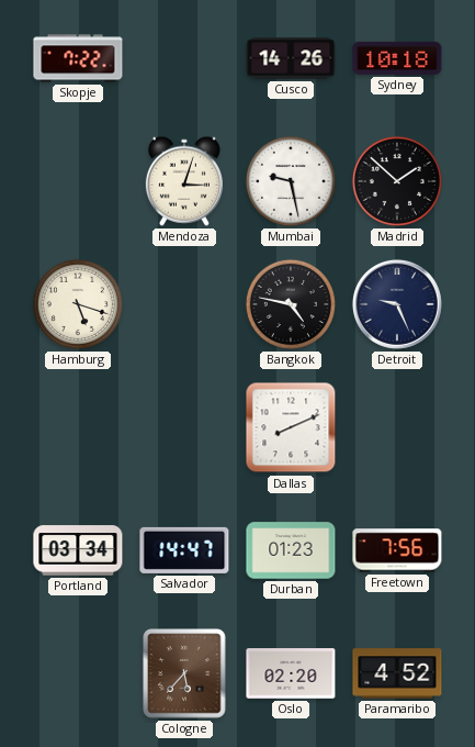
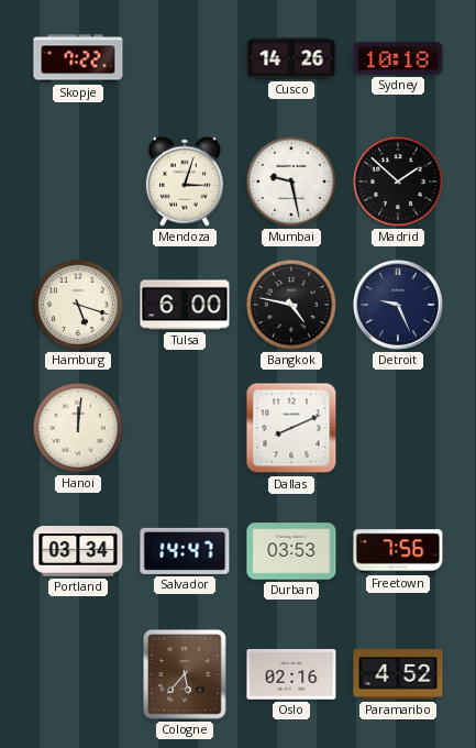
Tulsa: none -> 6:00 (185, 305)
Hanoi: none -> 12:01 (78, 428)
Durban: 01:23 -> 03:53 (291, 551)
Oslo: 02:20 -> 02:16 (291, 674)
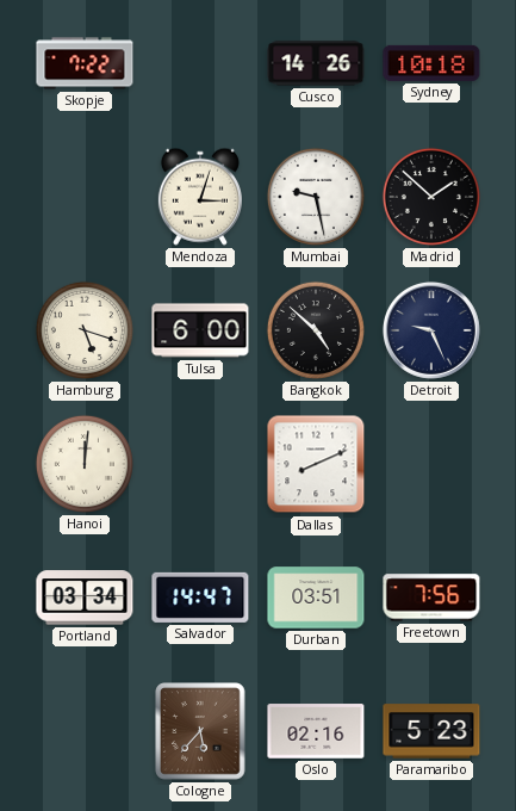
Bangkok: 4:47 -> 4:52 (316, 330)
Durban: 03:53 -> 03:51 (316, 598)
Paramaribo: 4:52 -> 5:23 (431, 731)
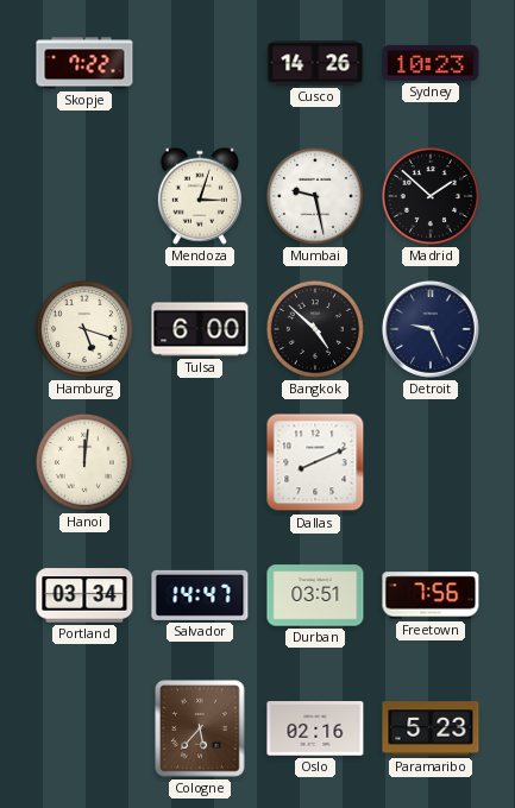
Sydney: 10:18 -> 10:23 (431, 63)
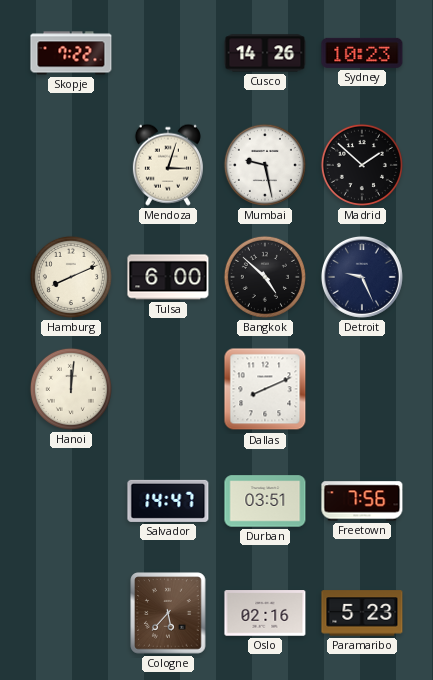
Hamburg: 5:18 -> 8:11 (71, 277)
Portland: 03:34 -> none (84, 595)
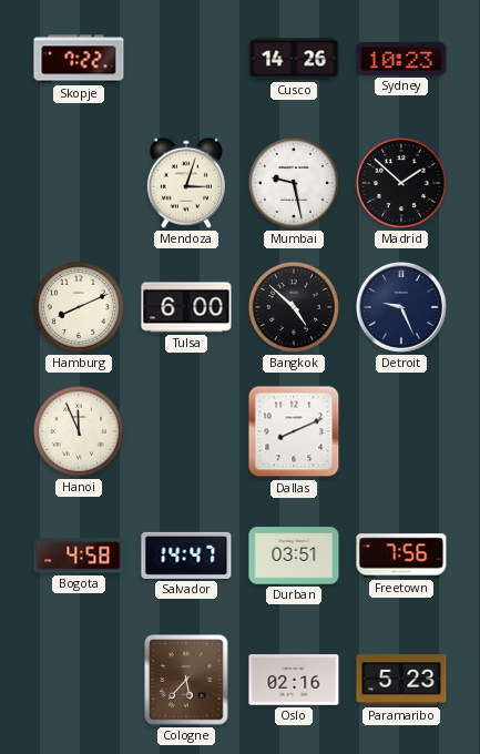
Hanoi: 12:01 -> 11:56 (79, 431)
Bogota: none -> 4:58 (79, 556)
